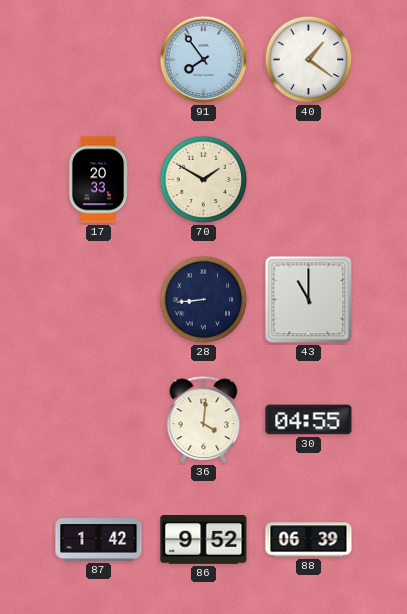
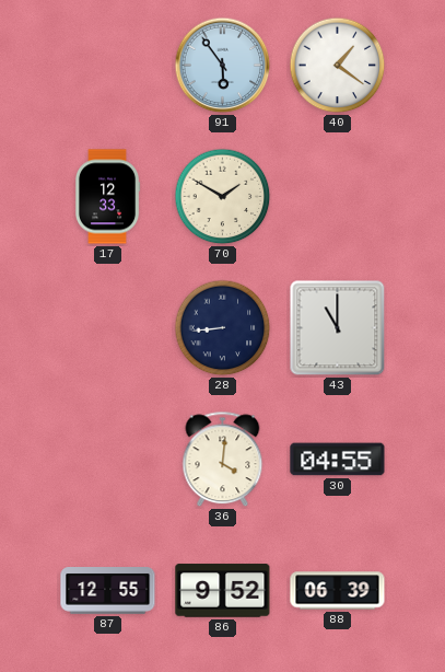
91: 7:54 -> 5:54 (223, 66)
17: 20:33 -> 12:33 (107, 197)
87: 1:42 -> 12:55 (108, 591)
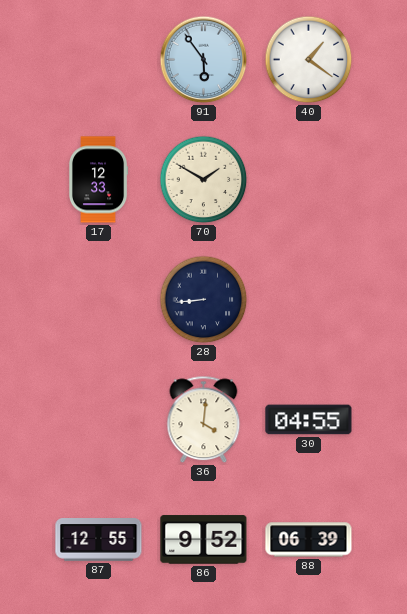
43: 11:00 -> none (338, 328)
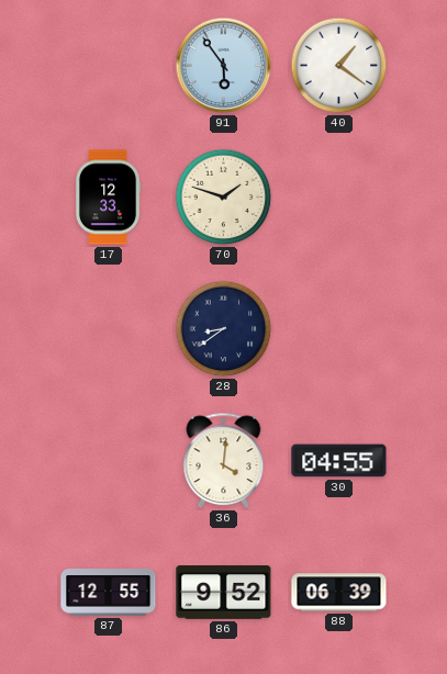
70: 1:50 -> 1:48 (224, 198)
28: 8:44 -> 8:39 (224, 329)
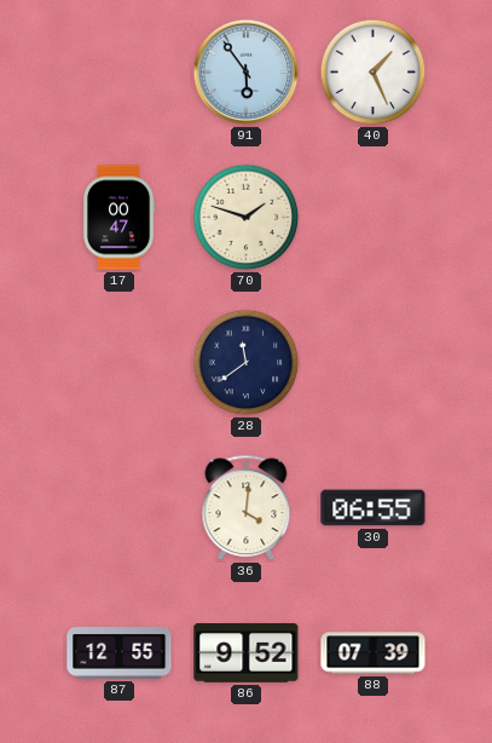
40: 1:21 -> 1:26 (374, 73)
17: 12:33 -> 00:47 (118, 218)
28: 8:39 -> 11:39 (247, 363)
30: 04:55 -> 06:55 (374, 508)
88: 06:39 -> 07:39 (374, 653)
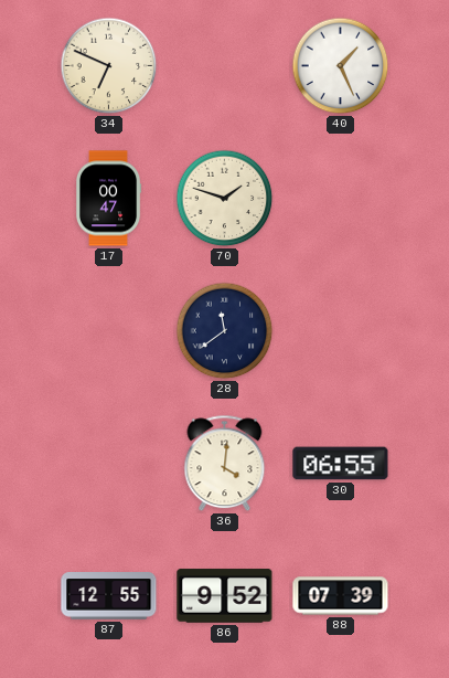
34: none -> 6:49 (109, 66)
91: 5:54 -> none (247, 73)
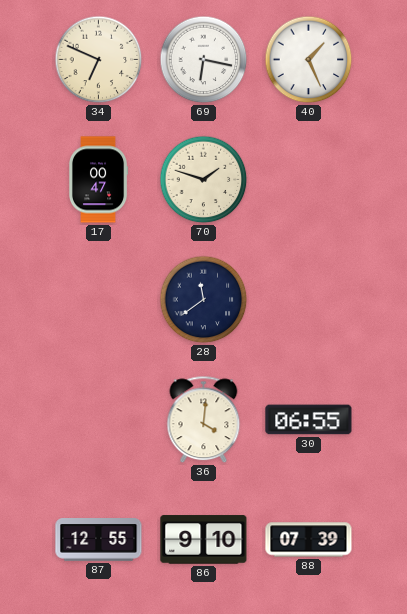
69: none -> 6:17 (204, 60)
86: 9:52 -> 9:10 (204, 540)
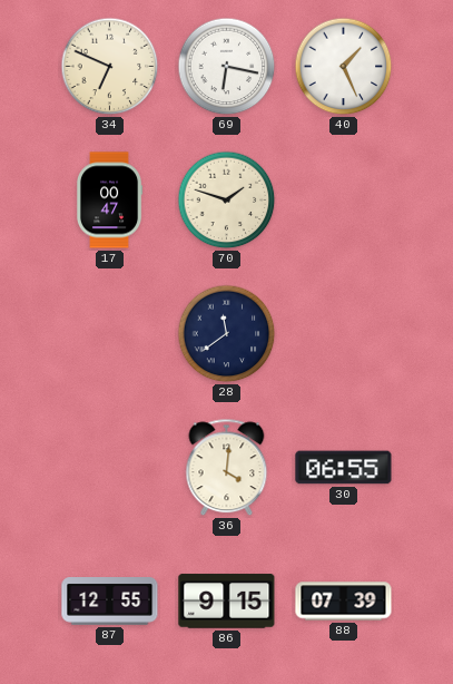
86: 9:10 -> 9:15 (227, 602)
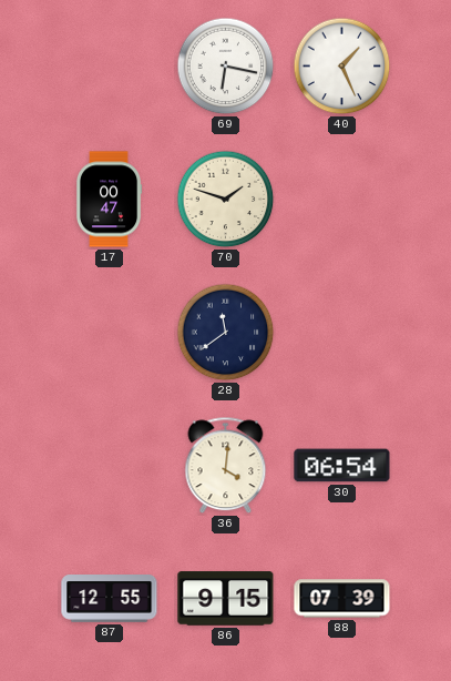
34: 6:49 -> none (110, 67)
30: 06:55 -> 06:54 (342, 466)
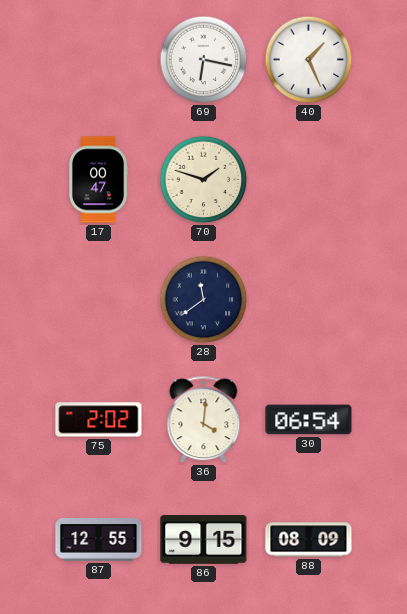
75: none -> 2:02 (99, 420)
88: 07:39 -> 08:09 (309, 540)
